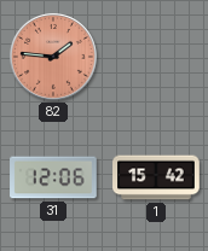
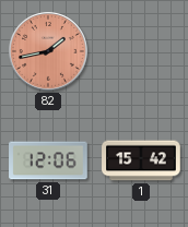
82: 1:46 -> 1:43 (49, 52)
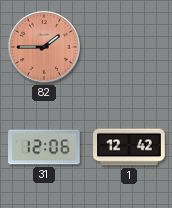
82: 1:43 -> 1:45 (45, 48)
1: 15:42 -> 12:42 (129, 147)
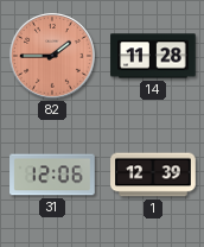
14: none -> 11:28 (153, 56)
1: 12:42 -> 12:39 (153, 175)
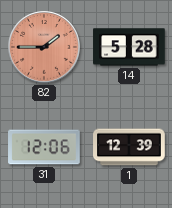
14: 11:28 -> 5:28 (129, 47)
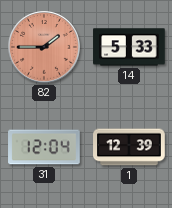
14: 5:28 -> 5:33 (129, 47)
31: 12:06 -> 12:04 (44, 147)
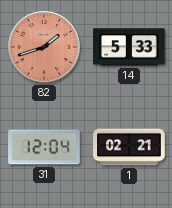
82: 1:45 -> 1:42 (45, 48)
1: 12:39 -> 02:21 (129, 147)
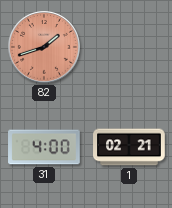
14: 5:33 -> none (129, 47)
31: 12:04 -> 4:00 (44, 147)
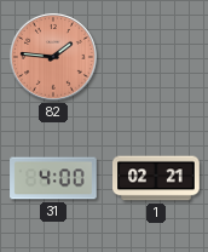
82: 1:42 -> 1:46 (54, 58)
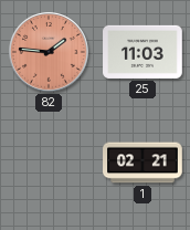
25: none -> 11:03 (142, 52)
31: 4:00 -> none (53, 178)
